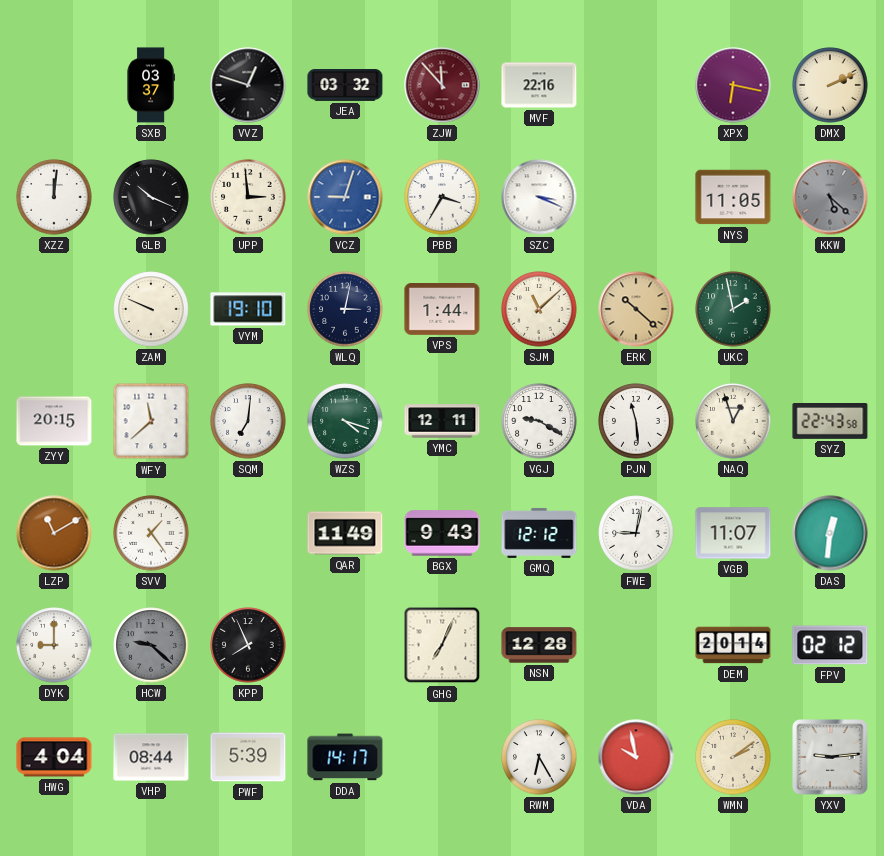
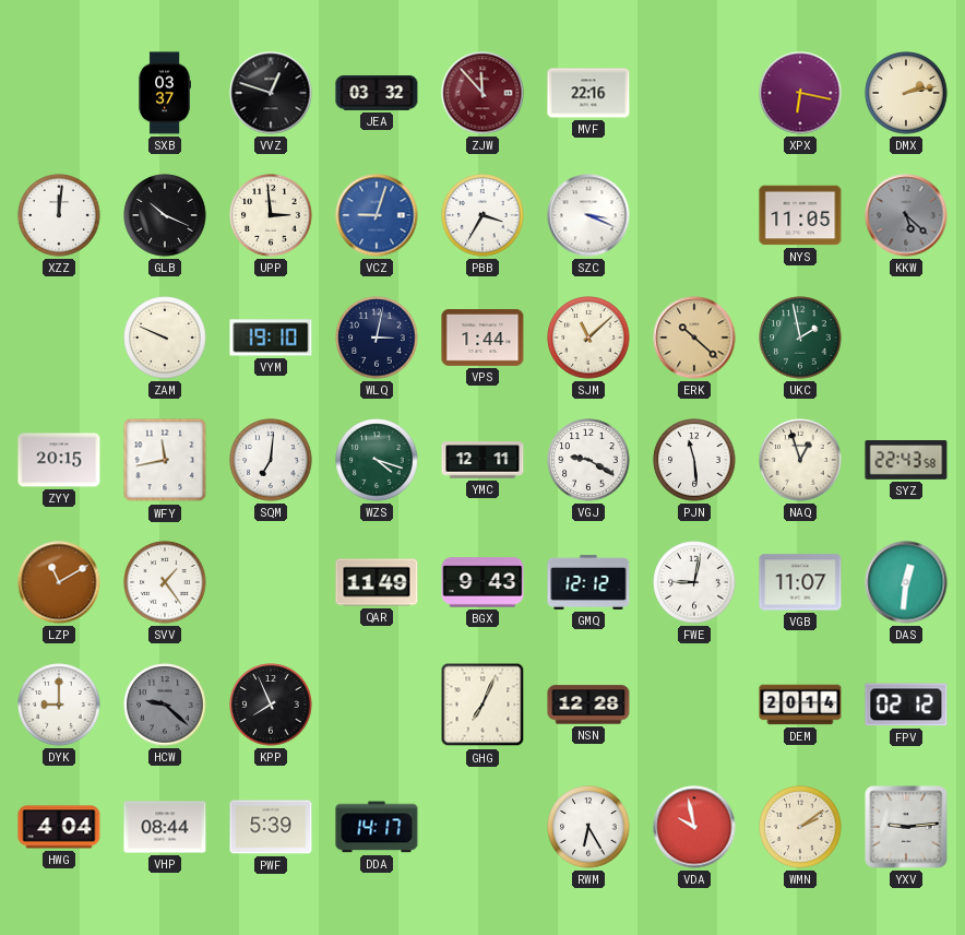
DMX: 2:11 -> 2:13 (906, 93)
WFY: 11:38 -> 11:43 (165, 460)
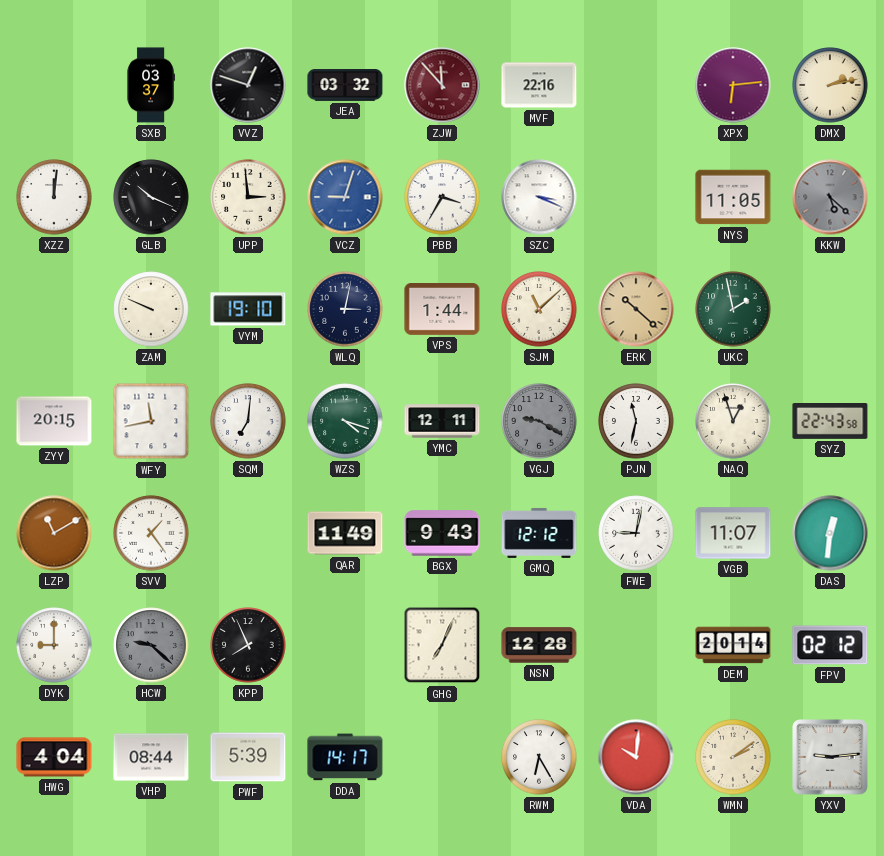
XPX: 6:17 -> 6:14 (733, 85)
VGJ dial: white -> grey (539, 421)
PJN: 11:29 -> 11:32 (636, 421)
VDA: 9:58 -> 10:01 (636, 757)
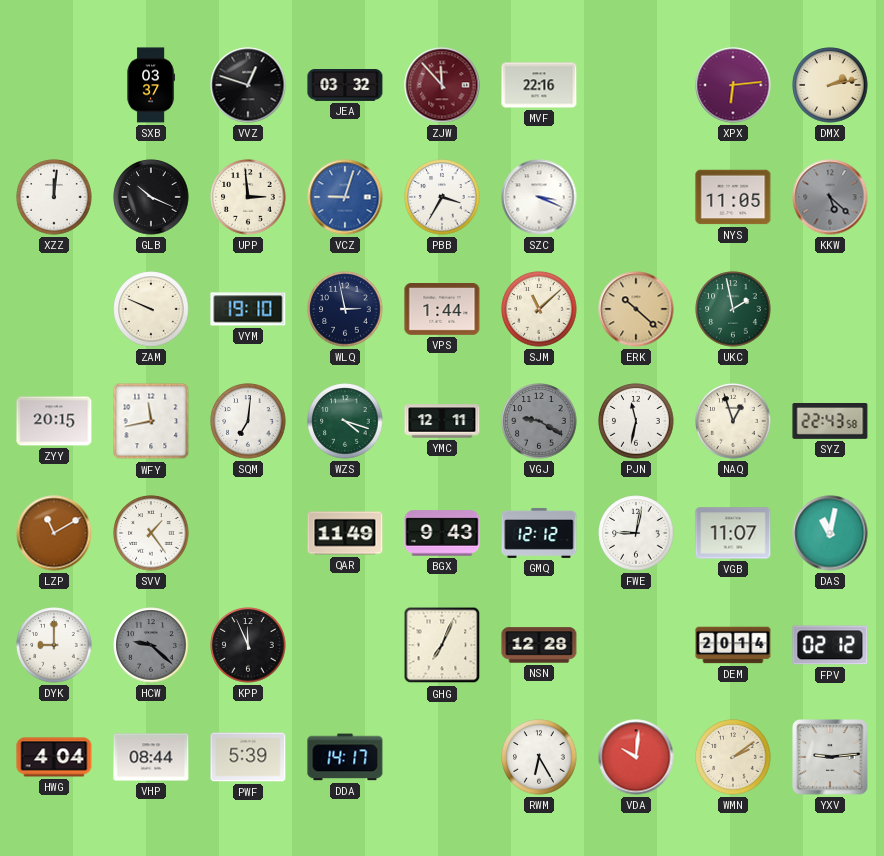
WLQ: 3:02 -> 2:58 (345, 309)
DAS: 12:31 -> 11:02 (830, 533)
KPP: 7:56 -> 11:56 (248, 645)
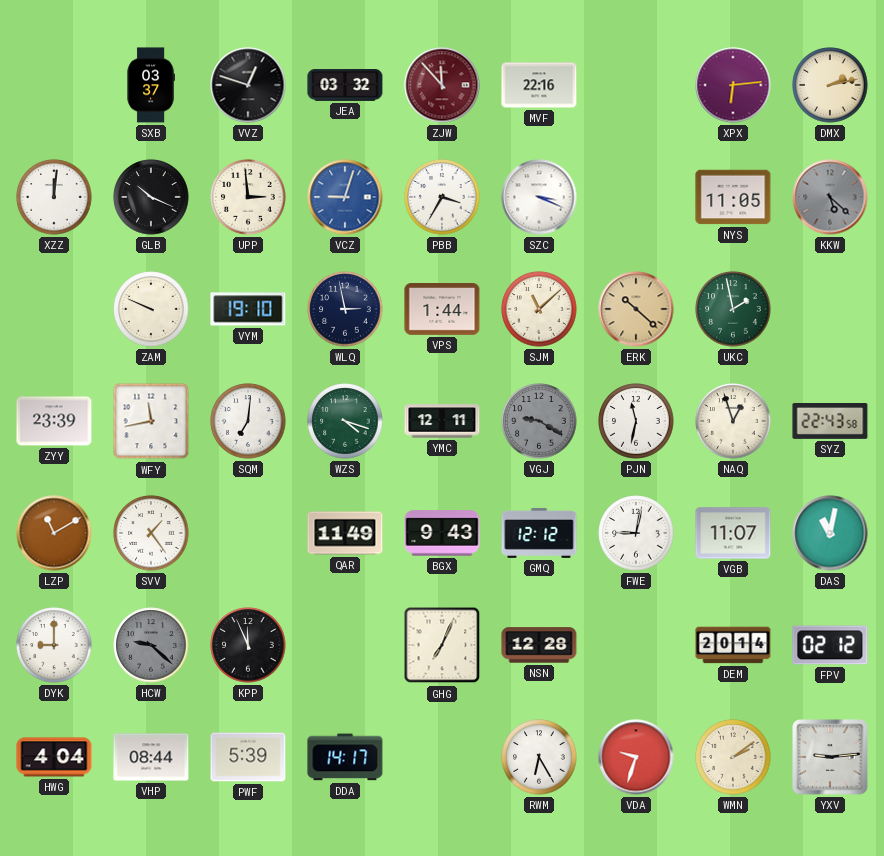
ZYY: 20:15 -> 23:39 (54, 421)
VDA: 10:01 -> 9:33 (636, 757)
